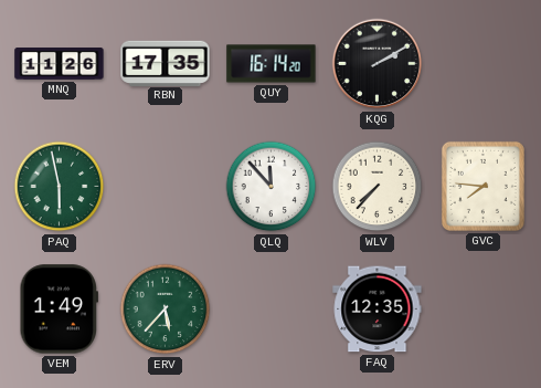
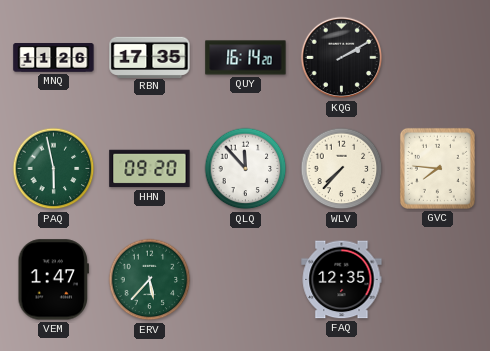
HHN: none -> 09:20 (150, 169)
VEM: 1:49 -> 1:47 (53, 280)
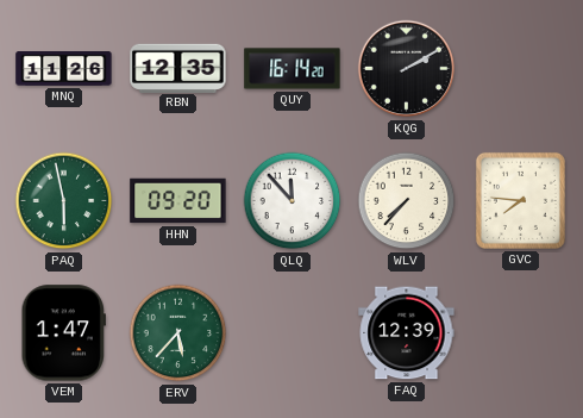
RBN: 17:35 -> 12:35 (178, 68)
FAQ: 12:35 -> 12:39 (407, 333)
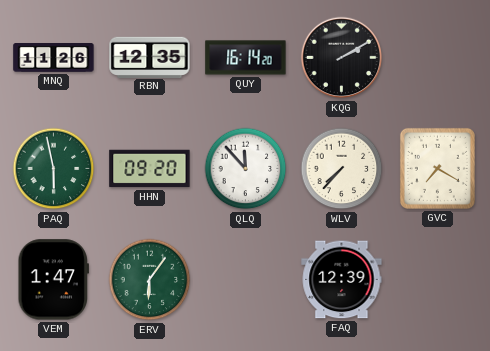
GVC: 7:46 -> 7:20 (437, 168)
ERV: 5:37 -> 6:06 (150, 280)
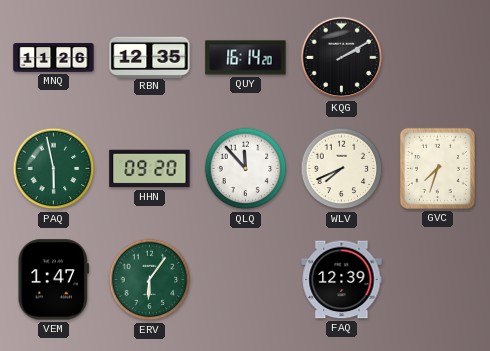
WLV: 7:37 -> 7:41 (342, 169)
GVC: 7:20 -> 7:33 (437, 168)
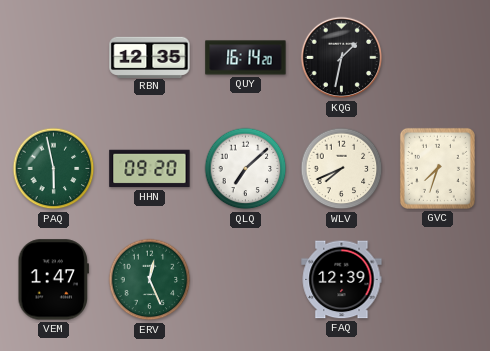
MNQ: 11:26 -> none (54, 58)
KQG: 2:10 -> 1:32 (342, 58)
QLQ: 11:53 -> 7:08 (246, 169)
ERV: 6:06 -> 12:26 (150, 280)
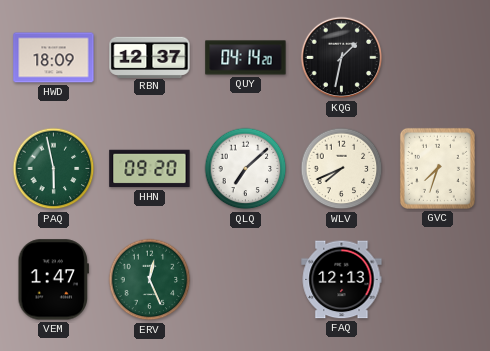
HWD: none -> 18:09 (54, 58)
RBN: 12:35 -> 12:37 (150, 57)
QUY: 16:14 -> 04:14 (246, 58)
FAQ: 12:39 -> 12:13 (342, 280)
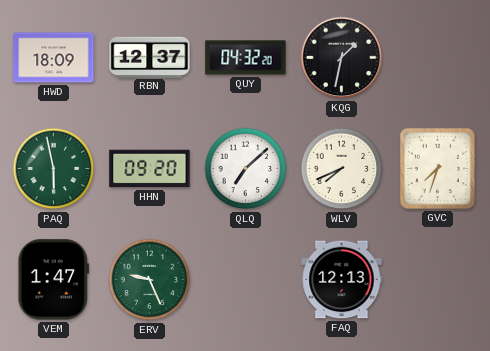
QUY: 04:14 -> 04:32 (246, 58)
ERV: 12:26 -> 9:26 (150, 280)
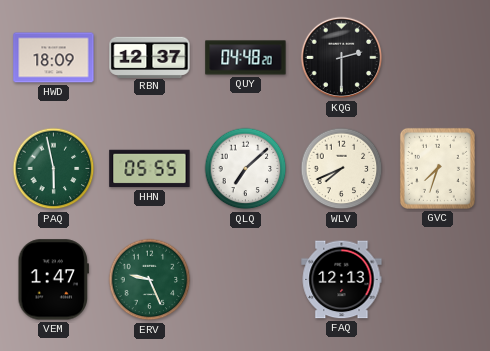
QUY: 04:32 -> 04:48 (246, 58)
KQG: 1:32 -> 2:30 (342, 58)
HHN: 09:20 -> 05:55 (150, 169)
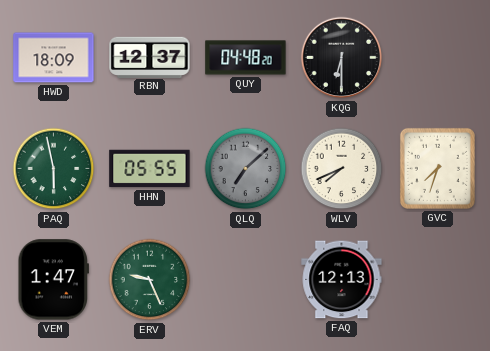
KQG: 2:30 -> 6:30 (342, 58)
QLQ dial: white -> grey (246, 169)
